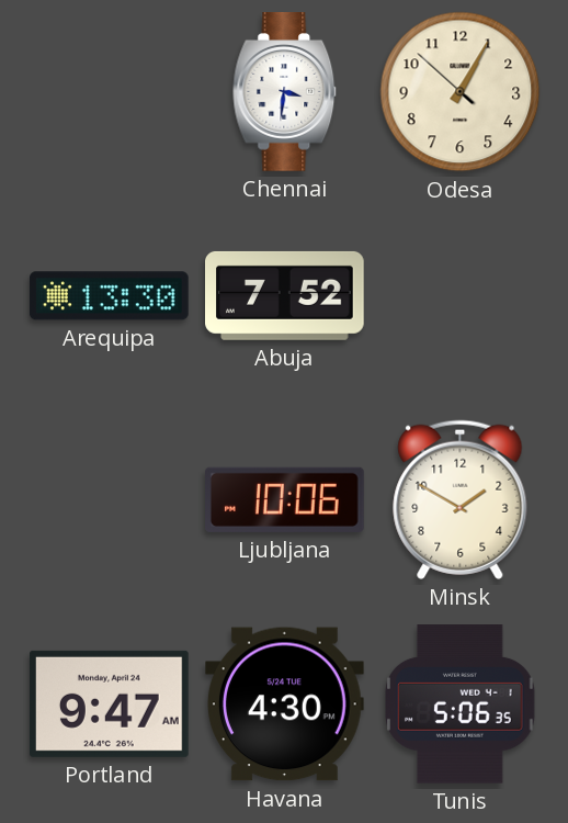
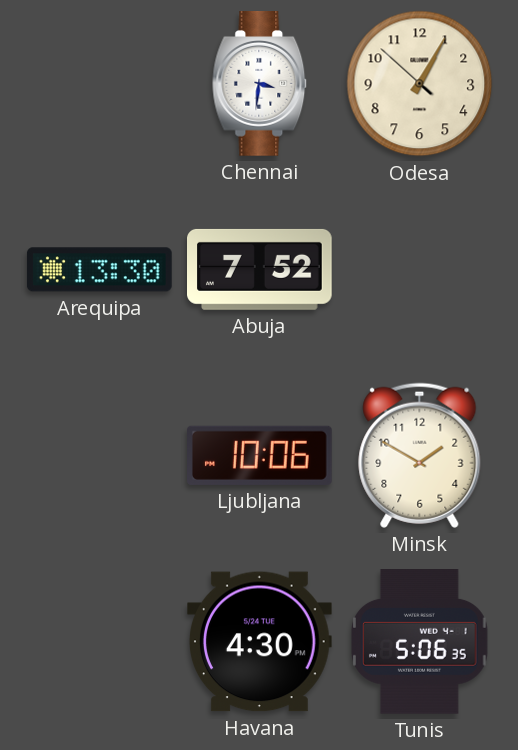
Portland: 9:47 -> none (109, 703)
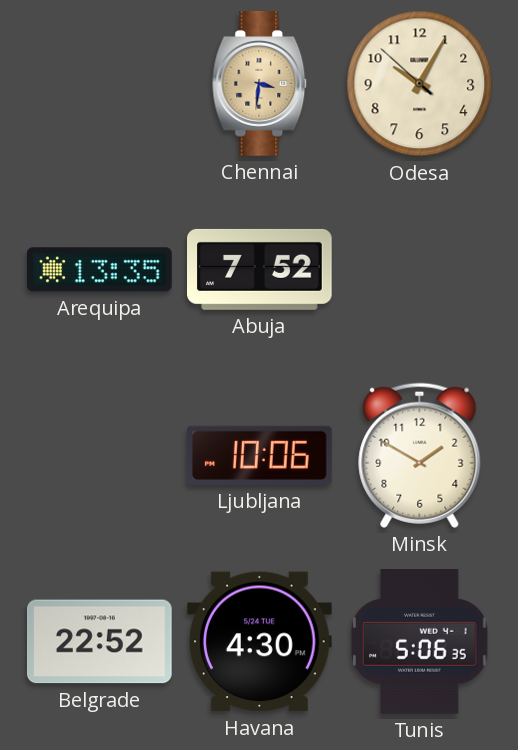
Chennai dial: white -> champagne (260, 84)
Odesa: 1:04 -> 10:04 (420, 84)
Arequipa: 13:30 -> 13:35 (99, 270)
Belgrade: none -> 22:52 (100, 642)
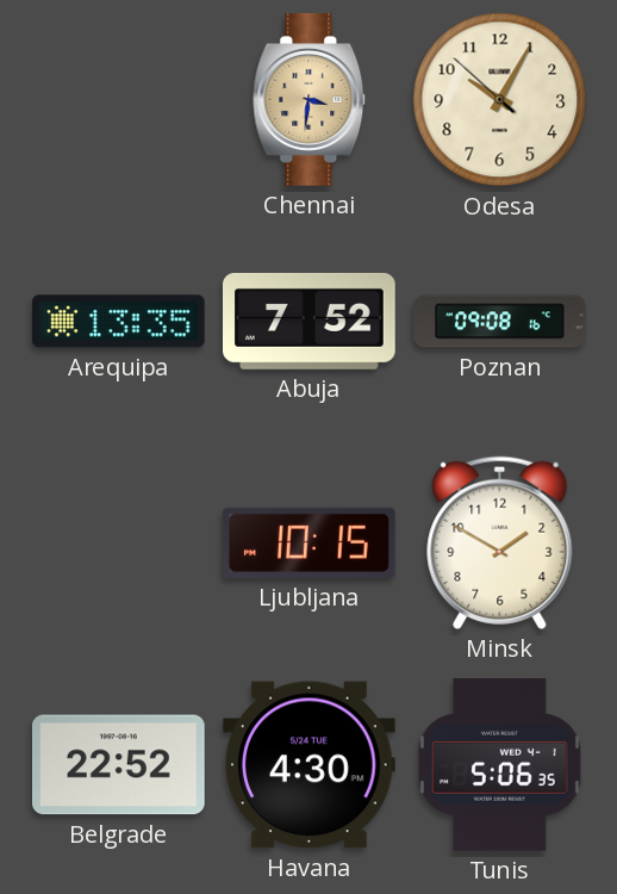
Poznan: none -> 09:08 (500, 322)
Ljubljana: 10:06 -> 10:15 (310, 542)
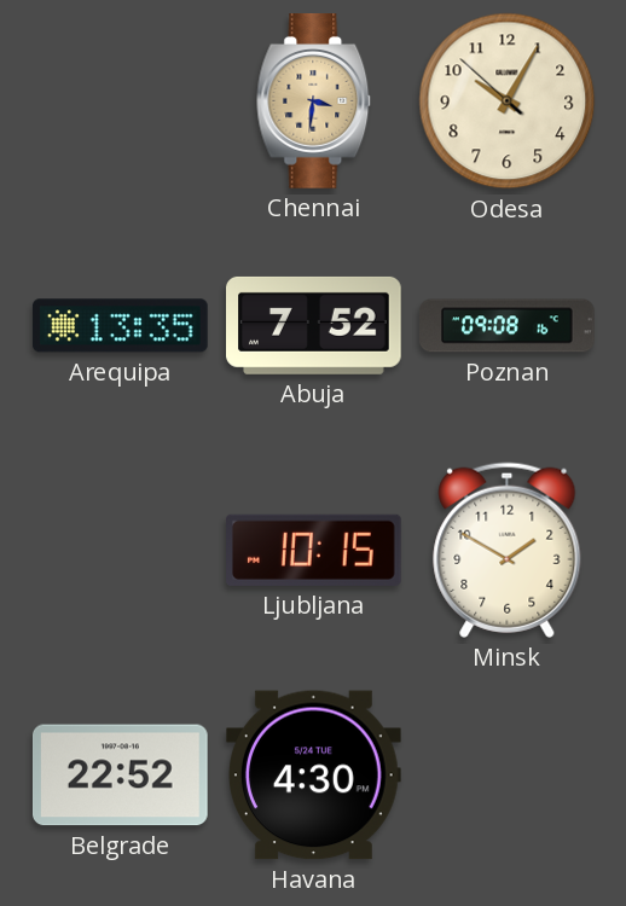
Tunis: 5:06 -> none (500, 765)
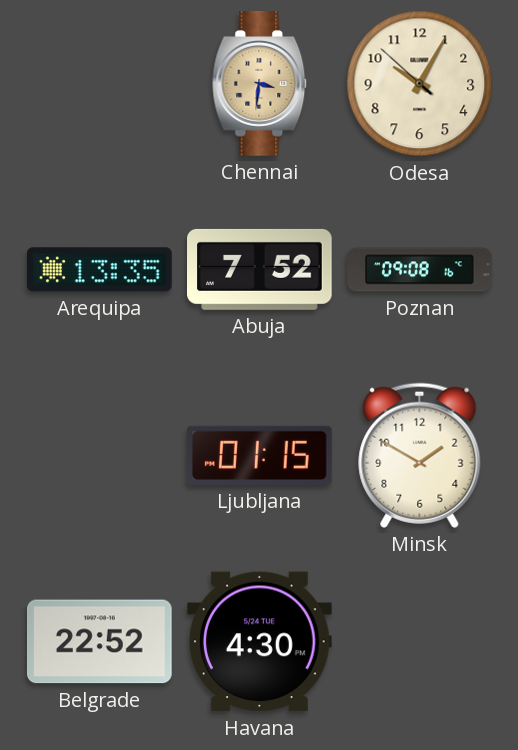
Ljubljana: 10:15 -> 01:15 (260, 455)
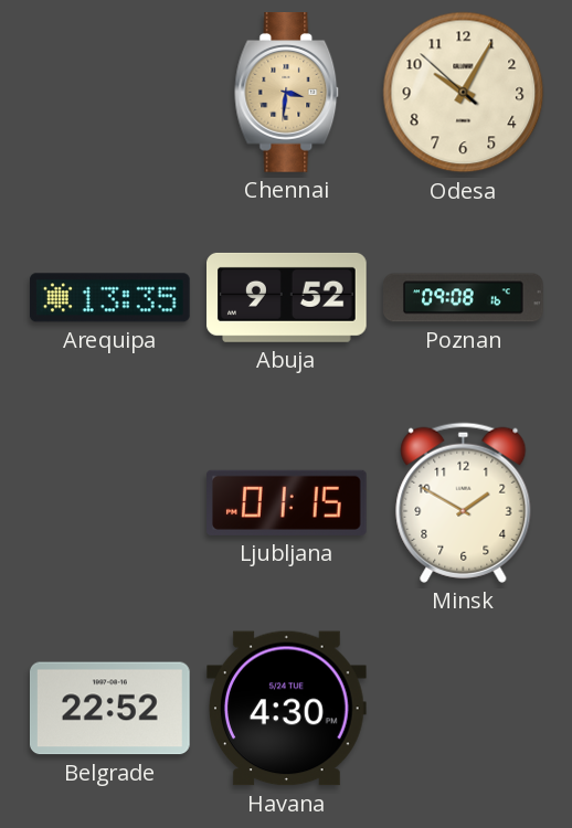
Abuja: 7:52 -> 9:52 (287, 297)
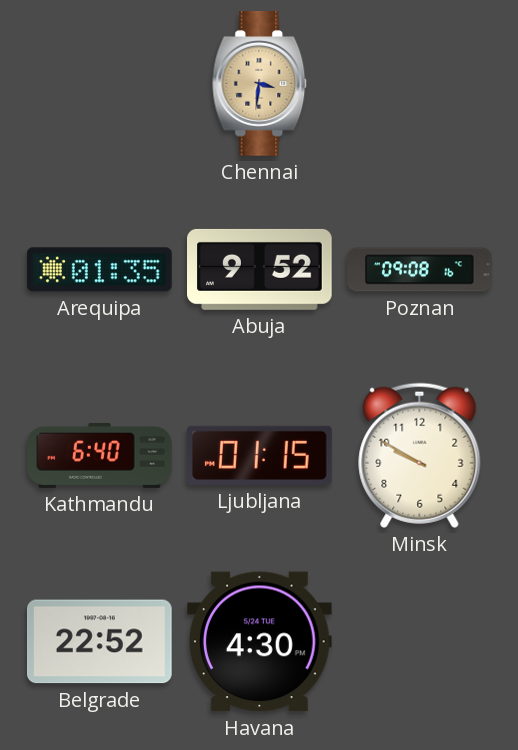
Odesa: 10:04 -> none (464, 93)
Arequipa: 13:35 -> 01:35 (99, 270)
Kathmandu: none -> 6:40 (100, 455)
Minsk: 1:50 -> 9:50 (420, 455)
